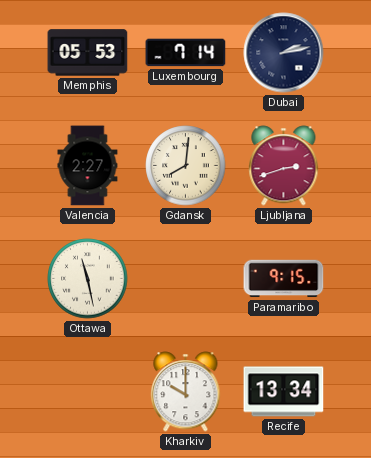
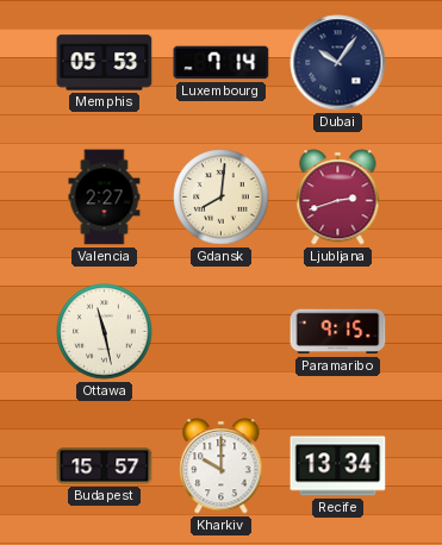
Dubai: 2:13 -> 10:06 (338, 63)
Budapest: none -> 15:57 (105, 466)
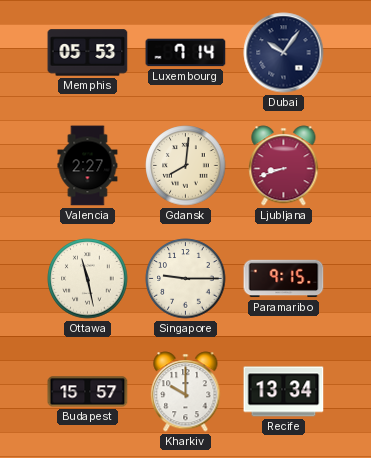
Ljubljana: 2:42 -> 8:42 (284, 166)
Singapore: none -> 9:15 (186, 279)
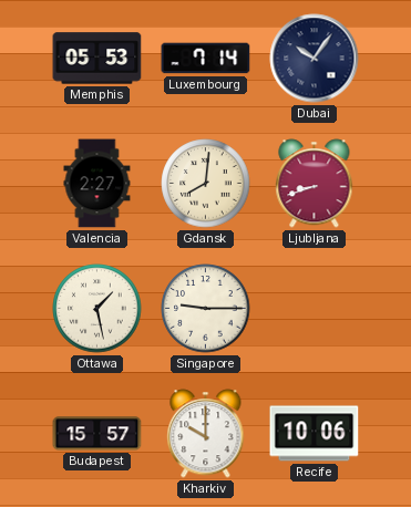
Ottawa: 11:28 -> 1:28 (97, 309)
Paramaribo: 9:15 -> none (284, 279)
Recife: 13:34 -> 10:06 (315, 434)
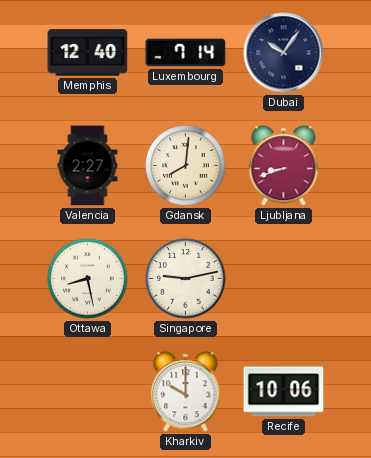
Memphis: 05:53 -> 12:40 (88, 53)
Ottawa: 1:28 -> 8:28 (88, 279)
Singapore: 9:15 -> 9:13 (186, 279)
Budapest: 15:57 -> none (97, 434)
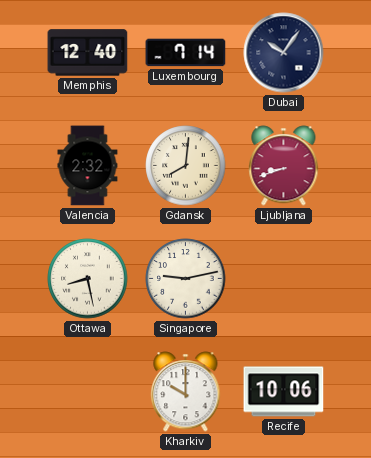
Valencia: 2:27 -> 2:32 (88, 166)
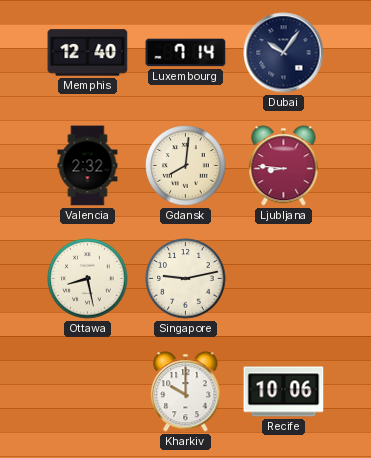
Ljubljana: 8:42 -> 8:46 (284, 166)
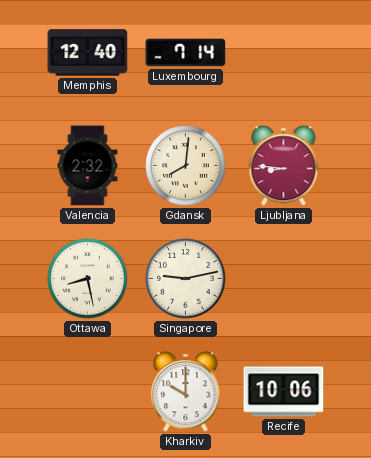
Dubai: 10:06 -> none (284, 53)
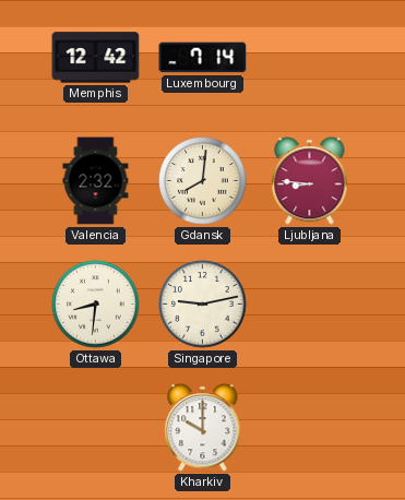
Memphis: 12:40 -> 12:42 (96, 58)
Ottawa: 8:28 -> 8:31 (96, 305)
Recife: 10:06 -> none (284, 392)
